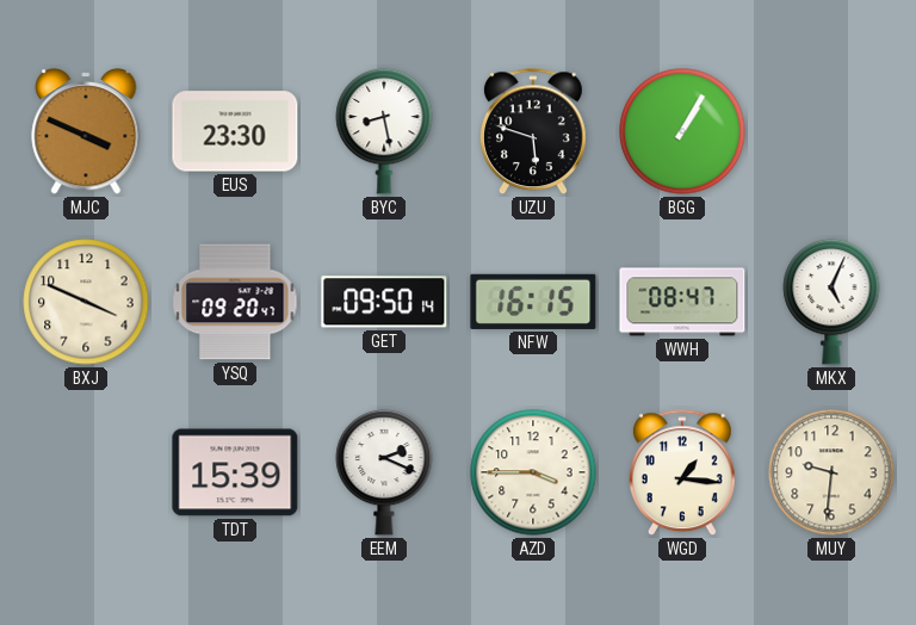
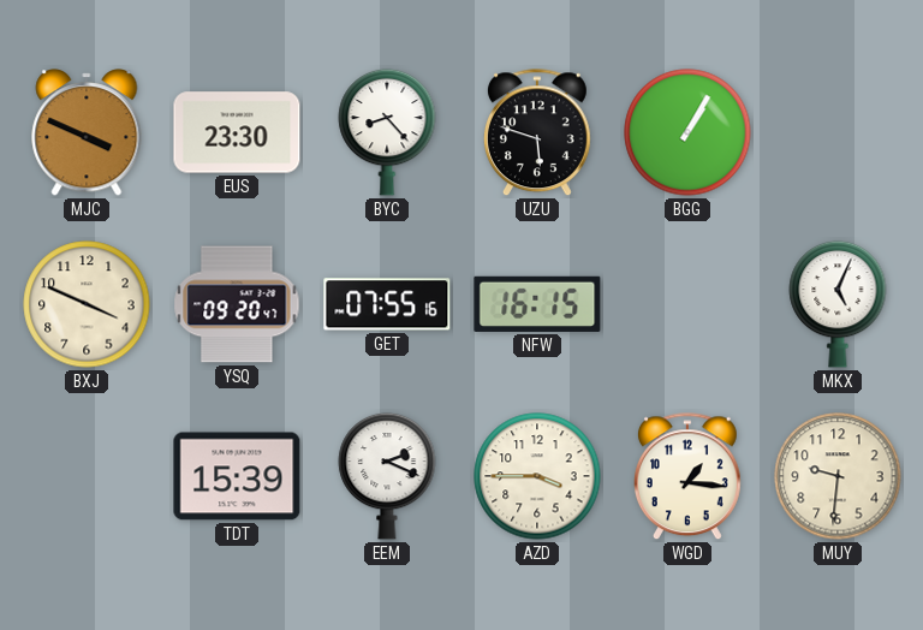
BYC: 8:28 -> 8:23 (387, 132)
GET: 09:50 -> 07:55 (387, 304)
WWH: 08:47 -> none (682, 302)
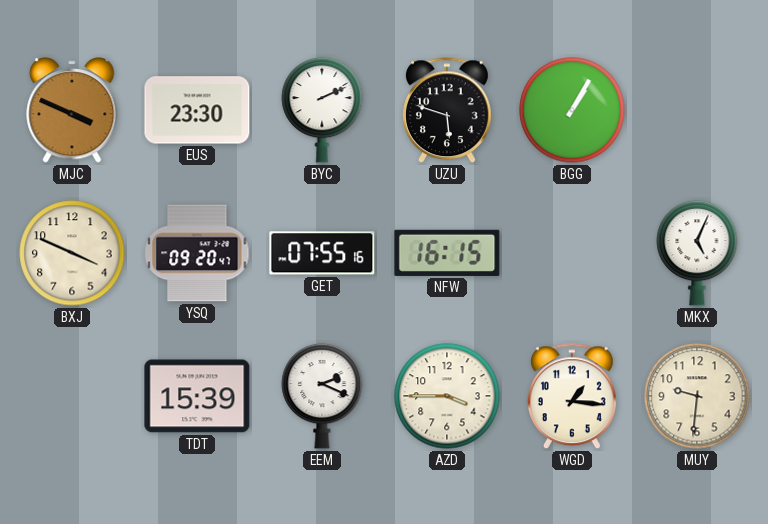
BYC: 8:23 -> 2:11 (322, 110)
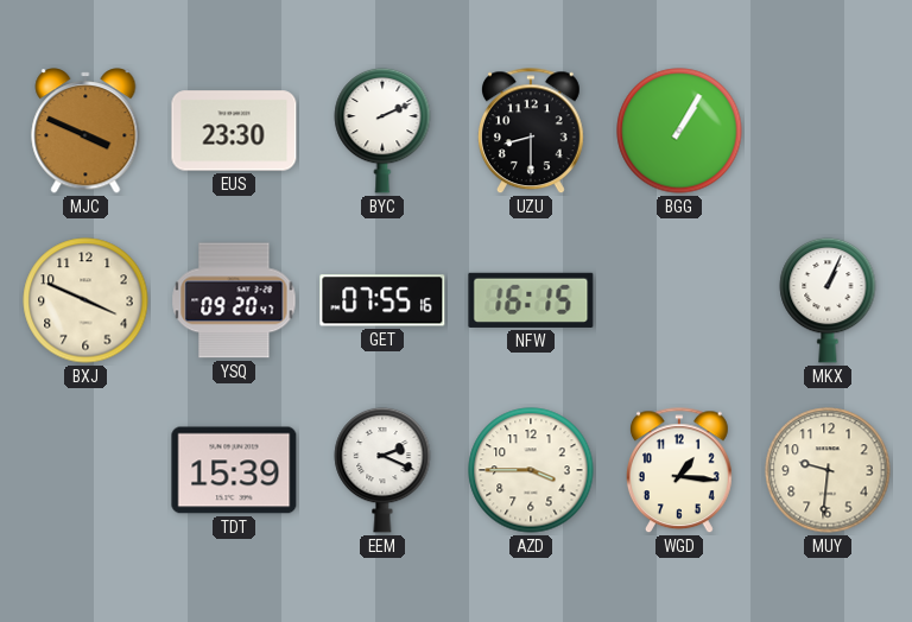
UZU: 5:48 -> 8:30 (531, 132)
MKX: 5:04 -> 1:04 (828, 300)
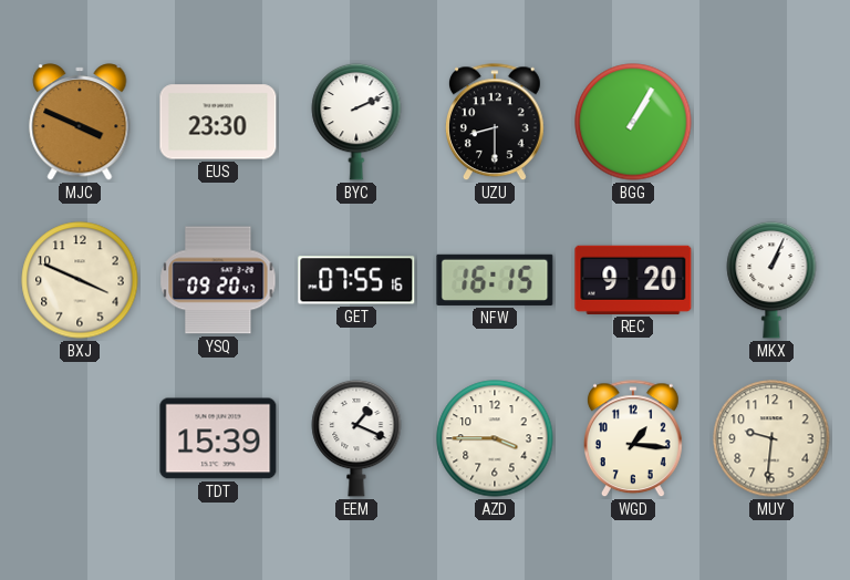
REC: none -> 9:20 (633, 280)
EEM: 2:19 -> 1:19 (356, 438)
